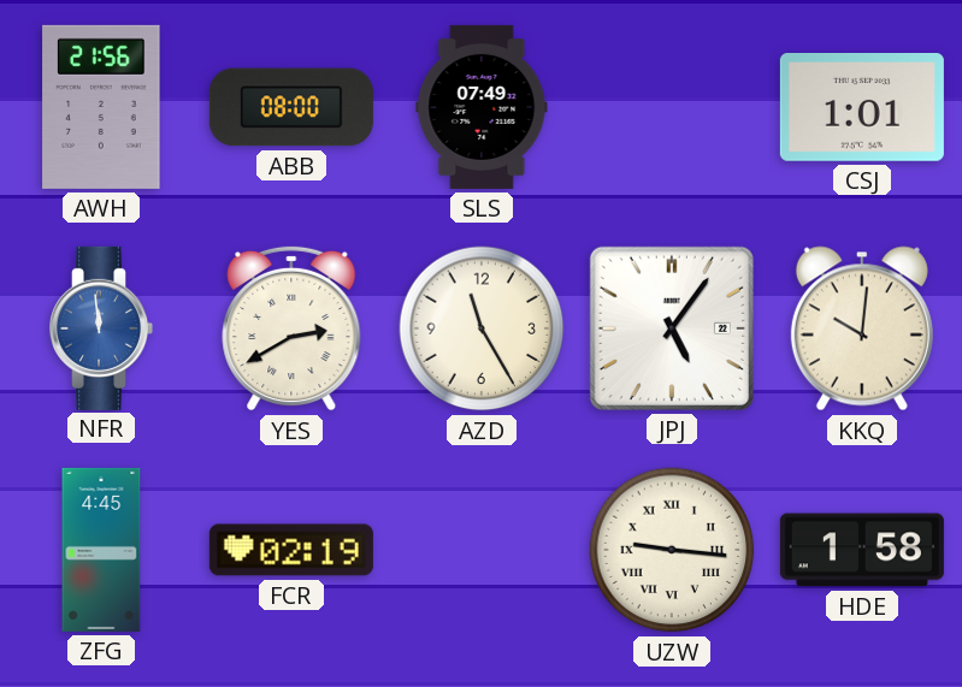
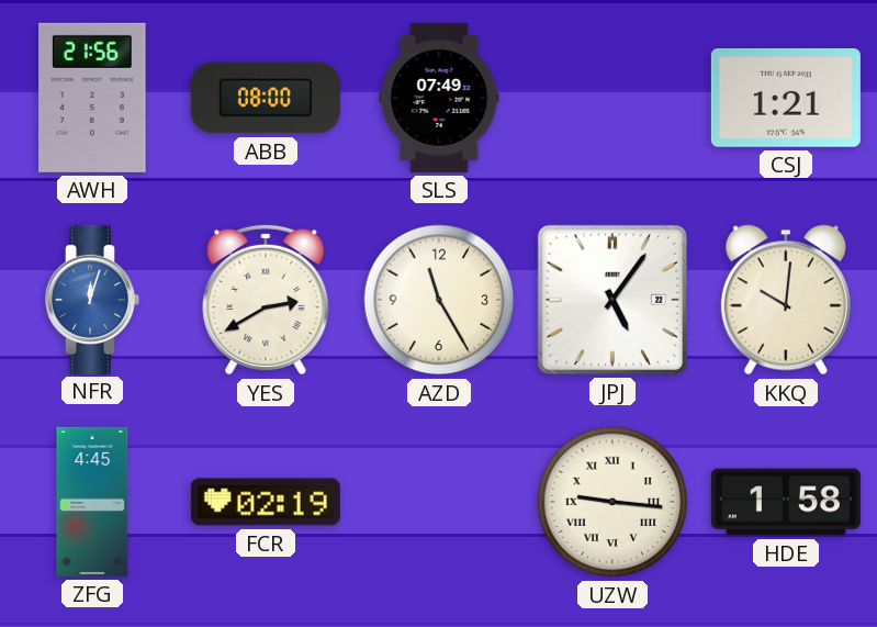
CSJ: 1:01 -> 1:21 (786, 99)
NFR: 11:59 -> 12:03 (93, 300)
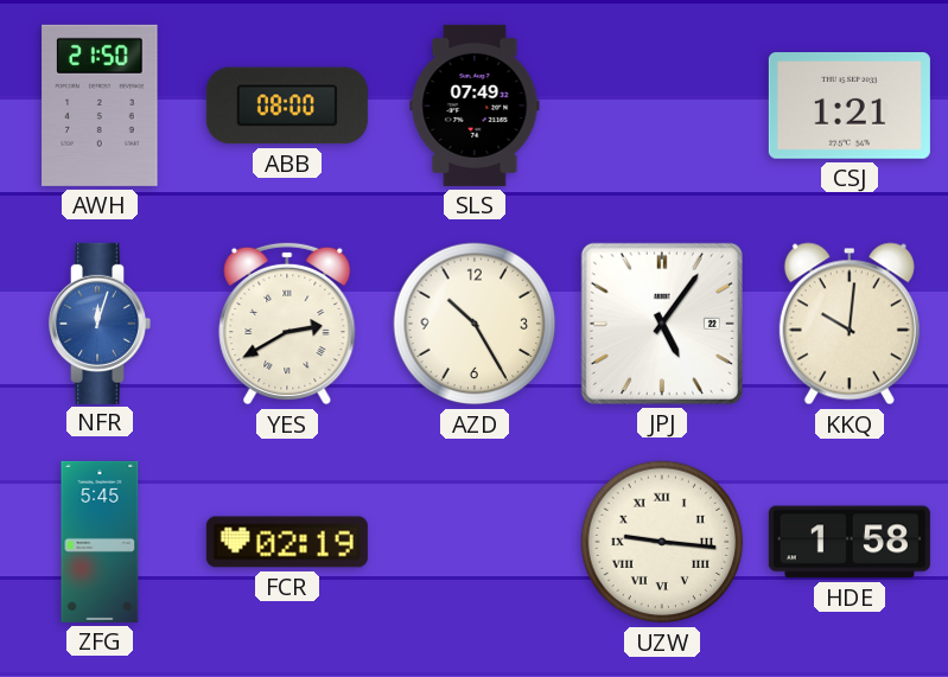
AWH: 21:56 -> 21:50 (100, 106)
AZD: 11:25 -> 10:25 (475, 324)
ZFG: 4:45 -> 5:45 (100, 542)
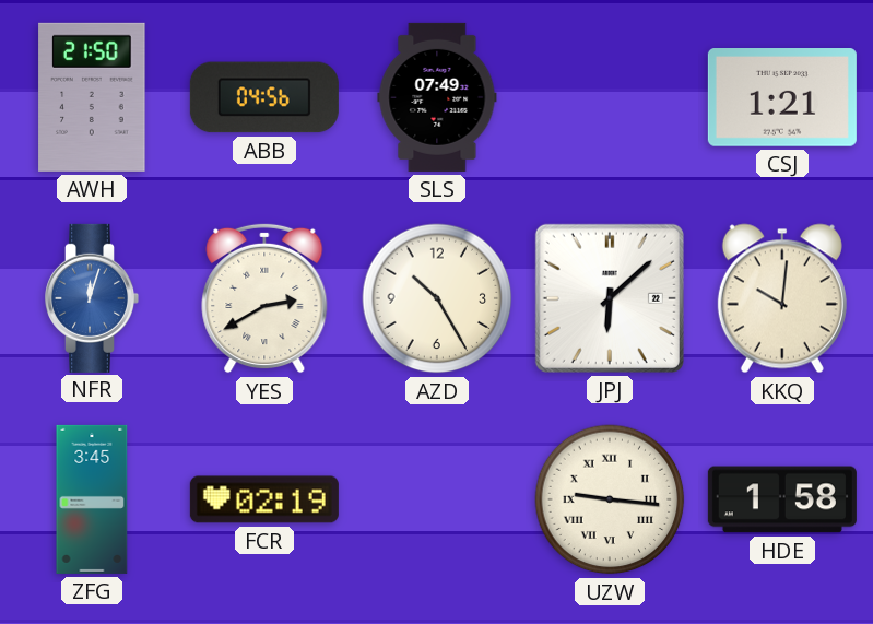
ABB: 08:00 -> 04:56 (264, 97)
JPJ: 5:06 -> 6:08 (610, 298)
ZFG: 5:45 -> 3:45 (92, 499)
